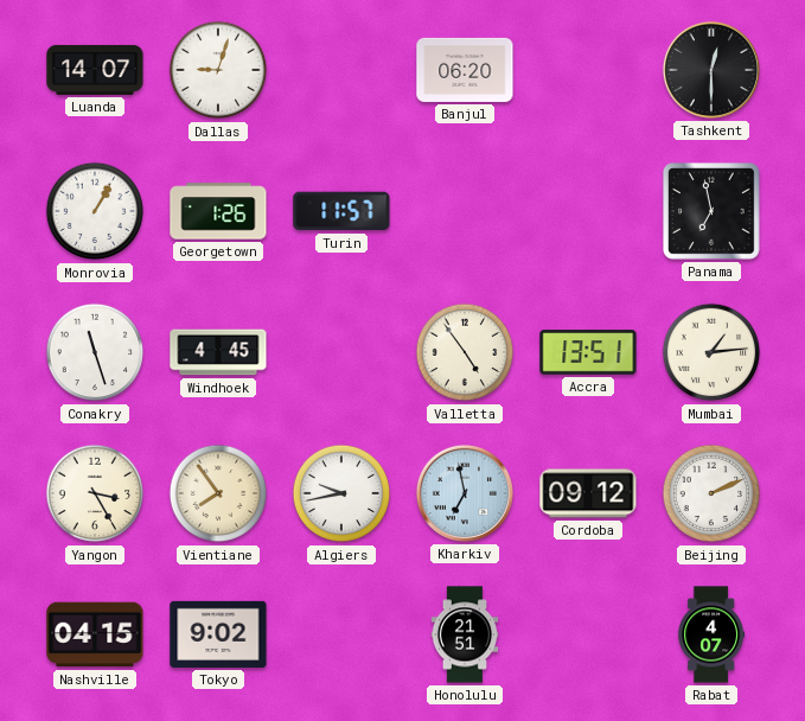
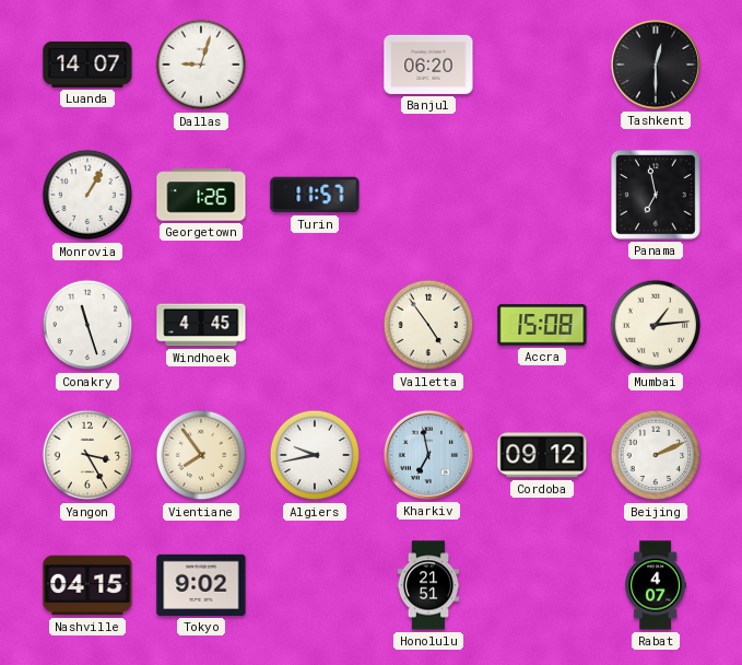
Accra: 13:51 -> 15:08 (542, 325)
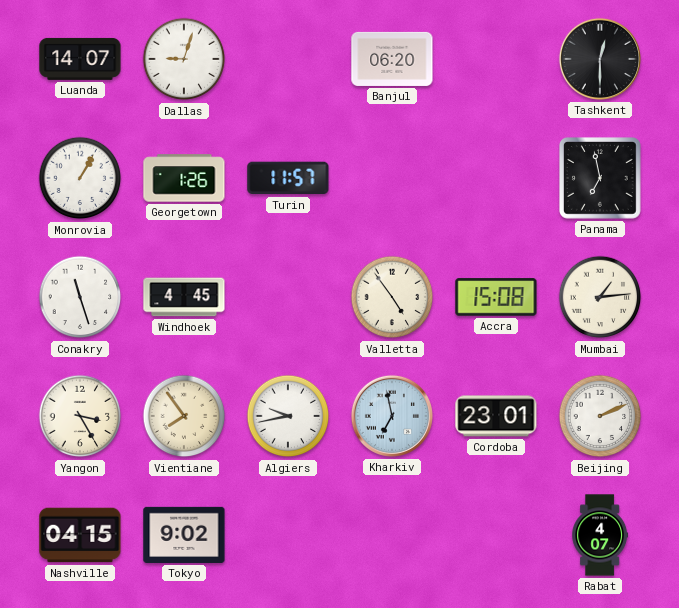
Cordoba: 09:12 -> 23:01 (496, 416)
Honolulu: 21:51 -> none (428, 585)
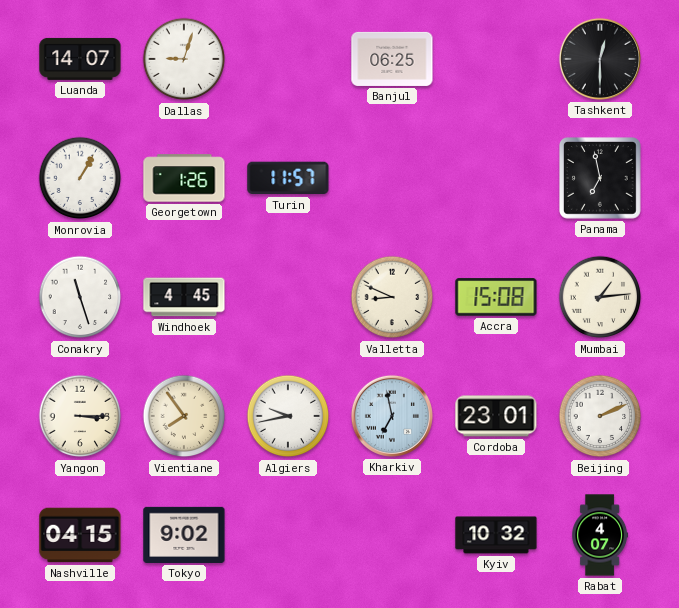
Banjul: 06:20 -> 06:25 (392, 59)
Valletta: 4:54 -> 8:49 (392, 297)
Yangon: 3:25 -> 3:15 (80, 416)
Kyiv: none -> 10:32 (496, 535)
